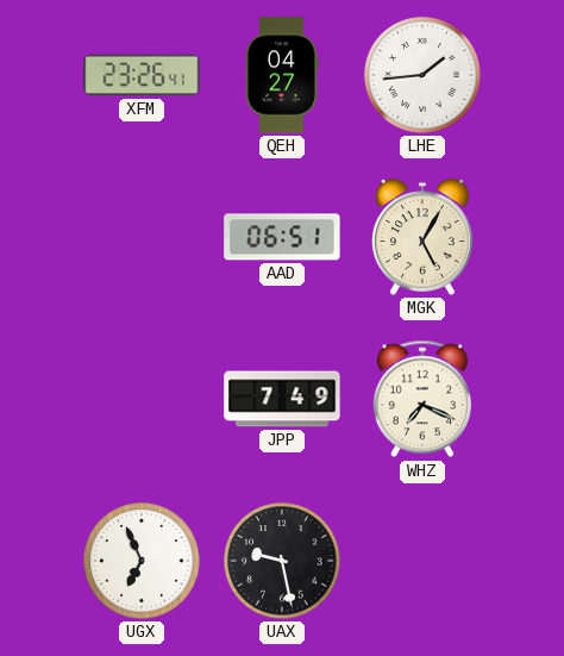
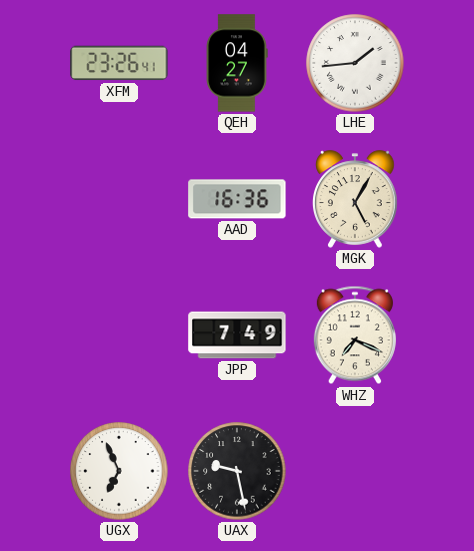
AAD: 06:51 -> 16:36 (237, 199)
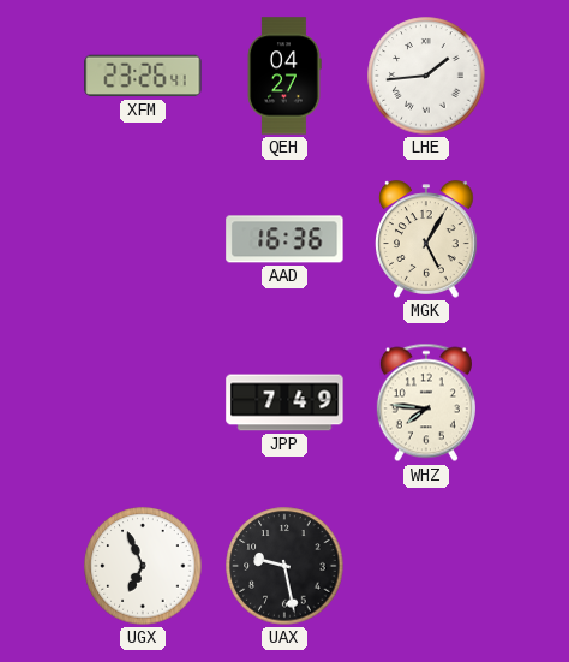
WHZ: 7:19 -> 7:46 (426, 402)
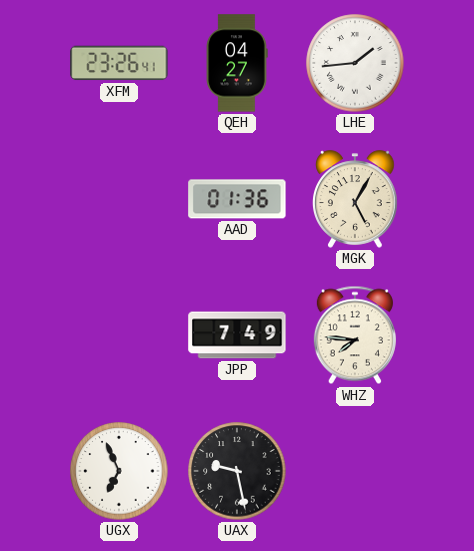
AAD: 16:36 -> 01:36 (237, 199)
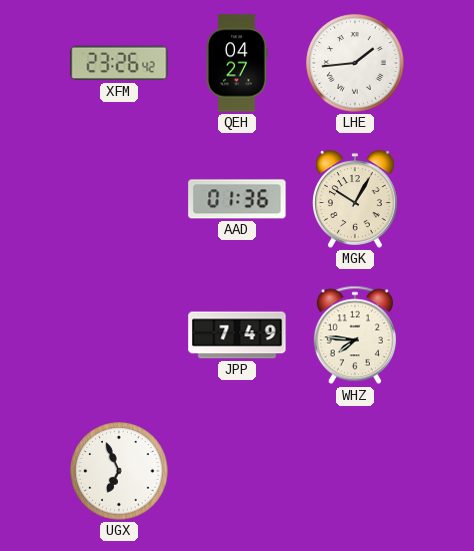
XFM: 23:26:41 -> 23:26:42 (119, 63)
MGK: 5:05 -> 10:05 (356, 199)
UAX: 9:28 -> none (237, 471)
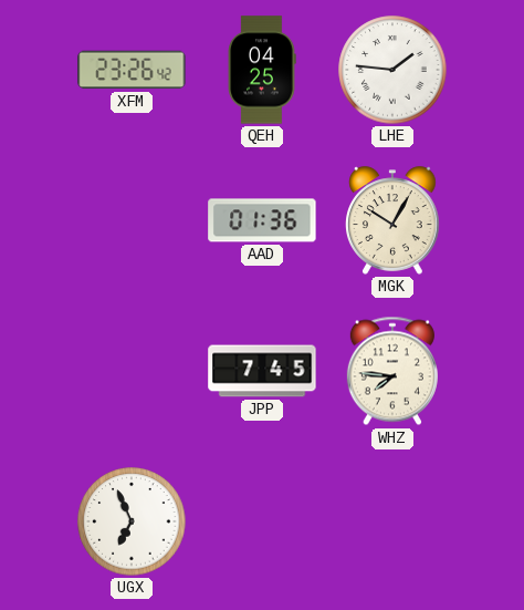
QEH: 04:27 -> 04:25 (262, 70)
LHE: 1:44 -> 1:46 (392, 70)
JPP: 7:49 -> 7:45 (262, 371)
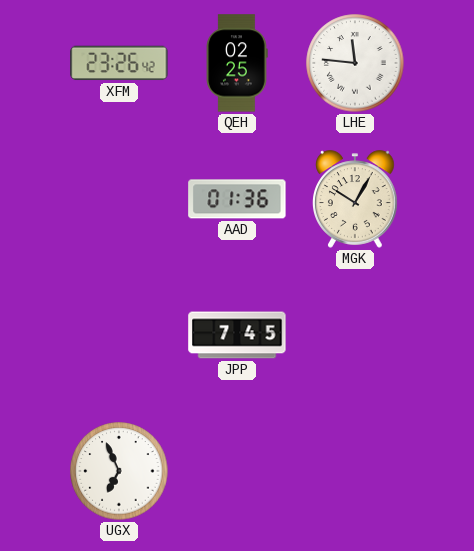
QEH: 04:25 -> 02:25 (237, 63)
LHE: 1:46 -> 11:46 (355, 63)
WHZ: 7:46 -> none (392, 371)
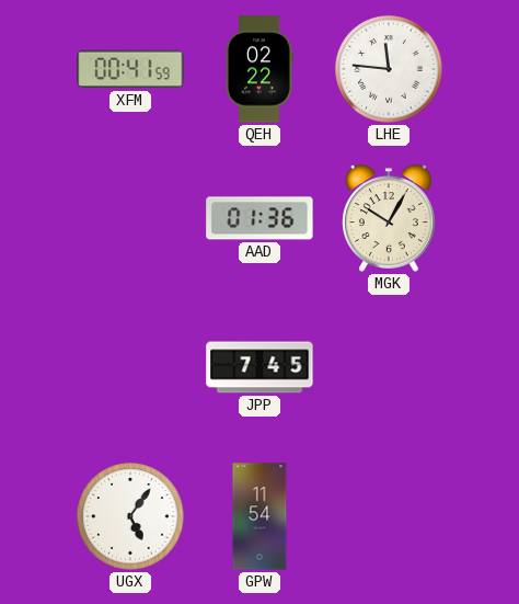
XFM: 23:26 -> 00:41 (130, 69)
QEH: 02:25 -> 02:22 (259, 69)
UGX: 6:56 -> 5:06 (130, 516)
GPW: none -> 11:54 (259, 516)
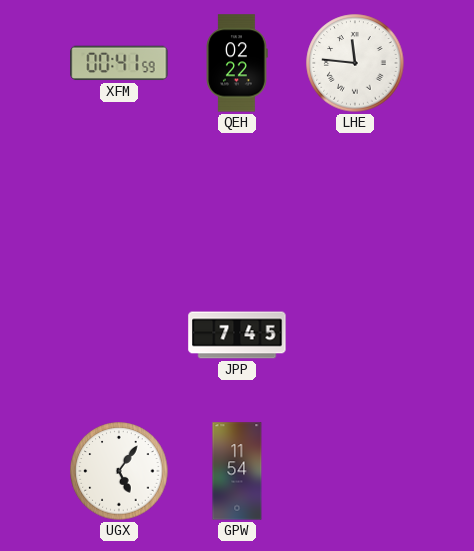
AAD: 01:36 -> none (259, 218)
MGK: 10:05 -> none (390, 218)
